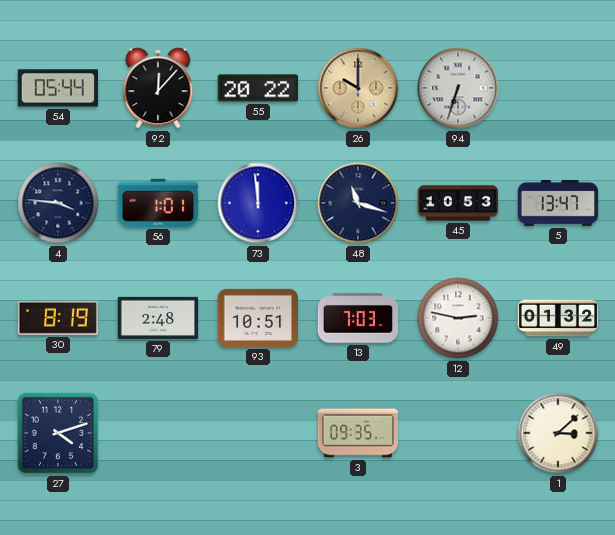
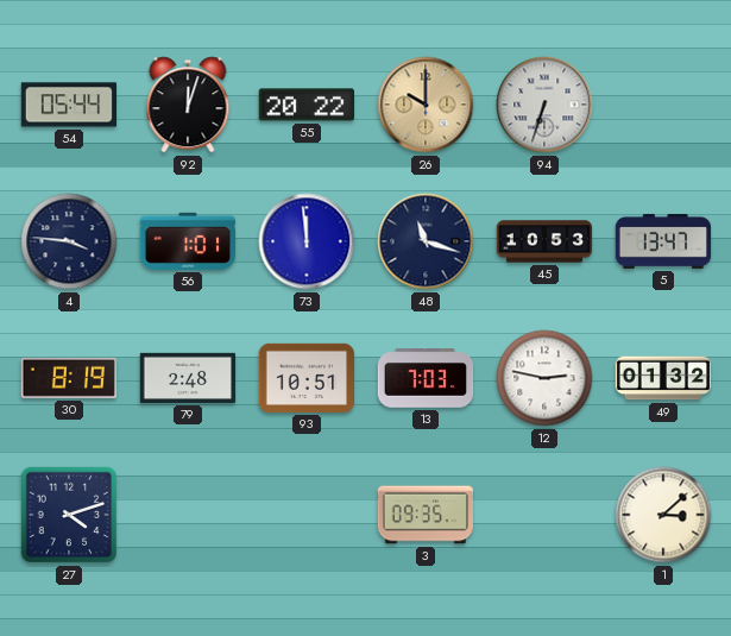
92: 12:07 -> 12:03 (188, 105)
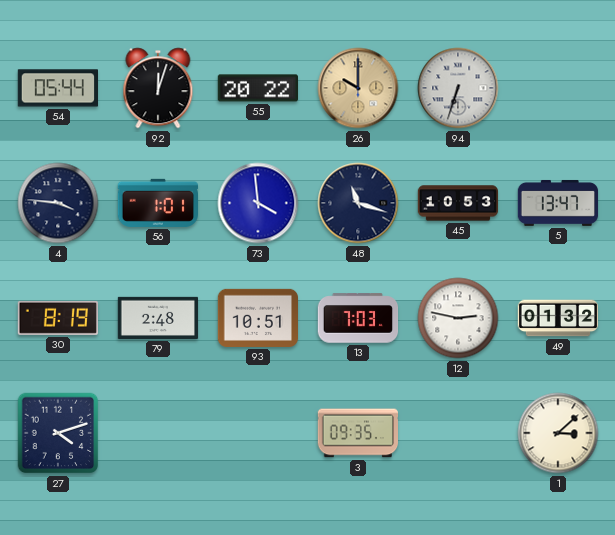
73: 11:59 -> 3:59 (258, 203)
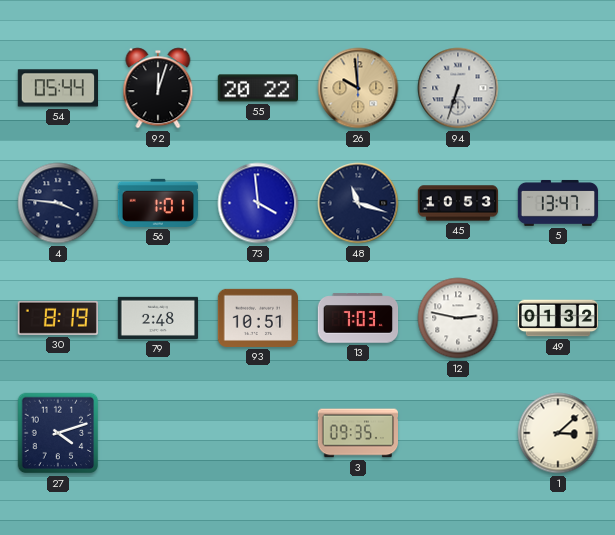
26: 10:00 -> 9:59 (358, 88)
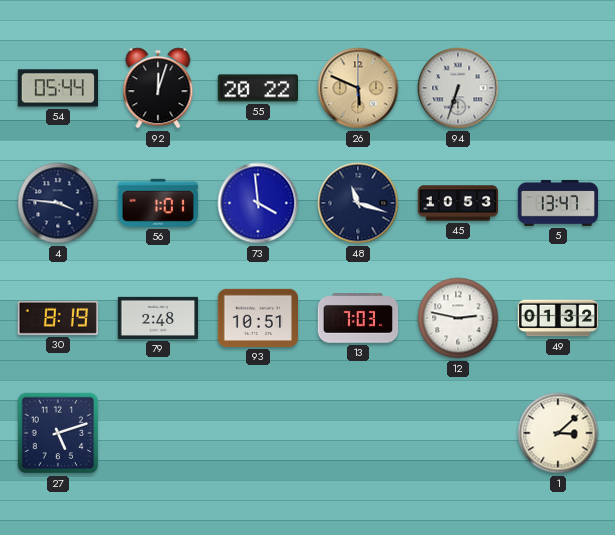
26: 9:59 -> 5:49 (358, 88)
27: 4:12 -> 5:12 (58, 433)
3: 09:35 -> none (357, 433)
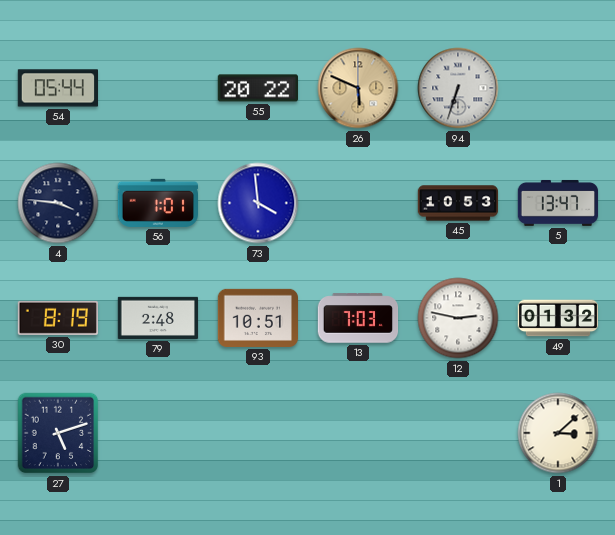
92: 12:03 -> none (158, 88)
48: 11:18 -> none (358, 203)
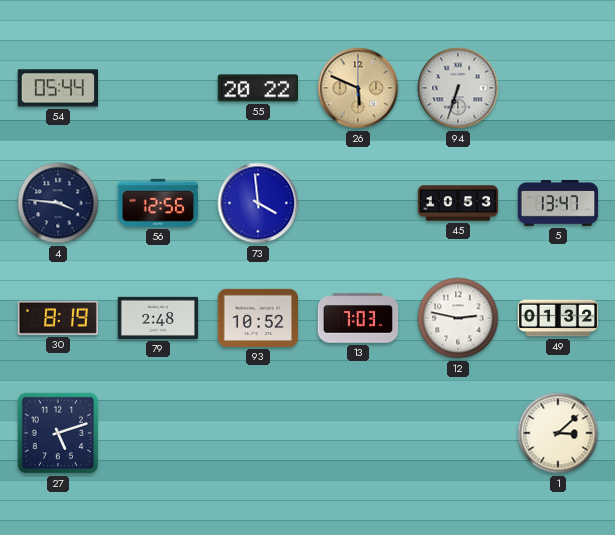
56: 1:01 -> 12:56 (157, 203)
93: 10:51 -> 10:52 (258, 318)
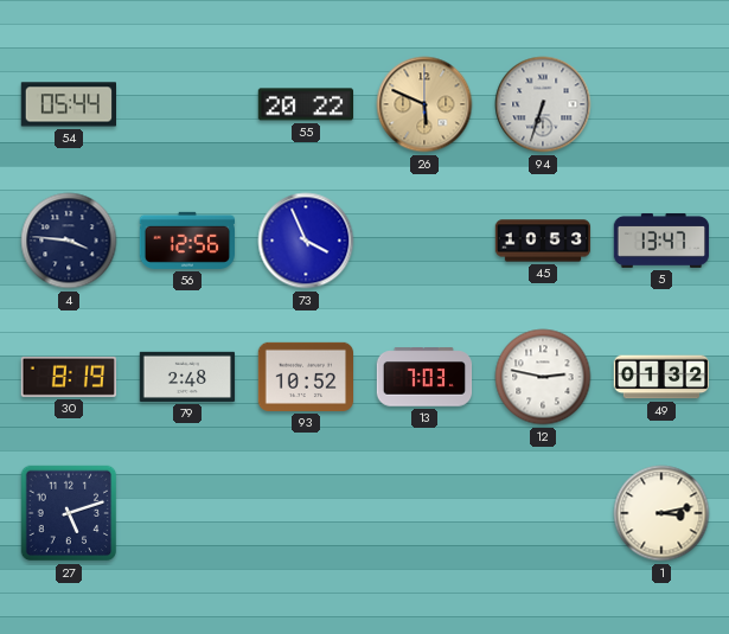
73: 3:59 -> 3:56 (306, 241)
1: 3:08 -> 3:13 (661, 513)
